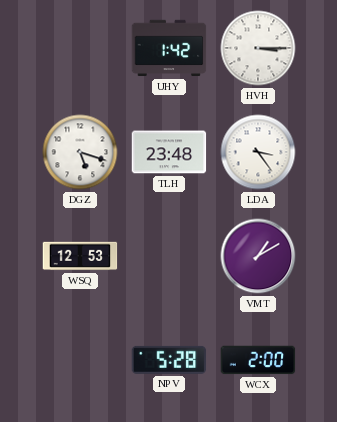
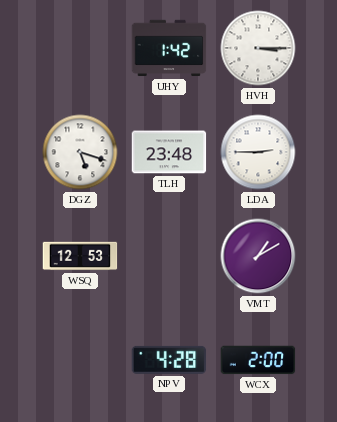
LDA: 3:24 -> 2:45 (258, 152)
NPV: 5:28 -> 4:28 (169, 360)
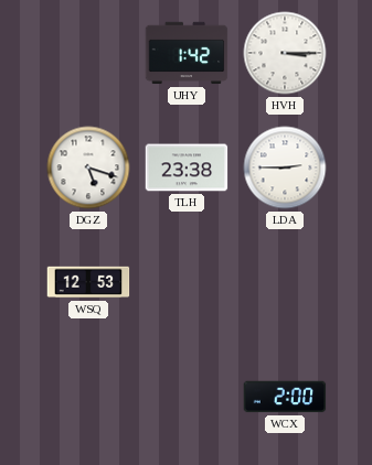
TLH: 23:48 -> 23:38 (187, 167)
VMT: 1:10 -> none (258, 256)
NPV: 4:28 -> none (169, 360)
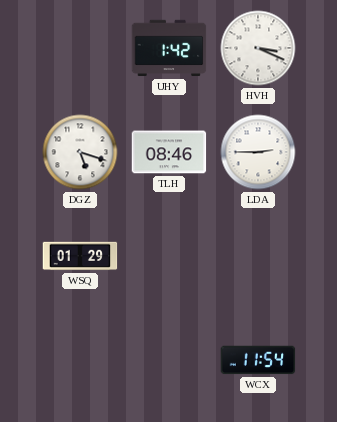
HVH: 3:15 -> 3:19 (258, 48)
TLH: 23:38 -> 08:46 (169, 152)
WSQ: 12:53 -> 01:29 (80, 256)
WCX: 2:00 -> 11:54 (258, 360)
